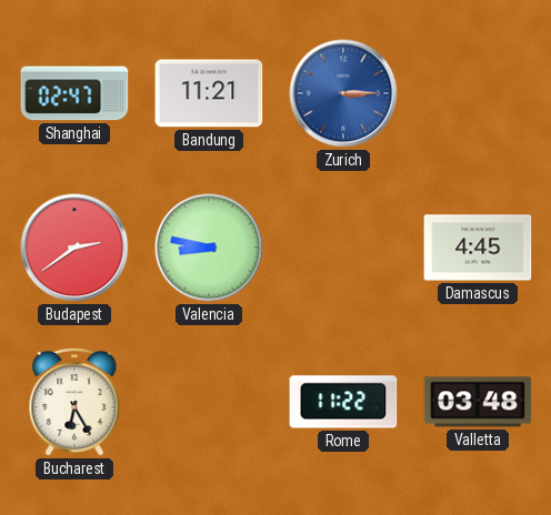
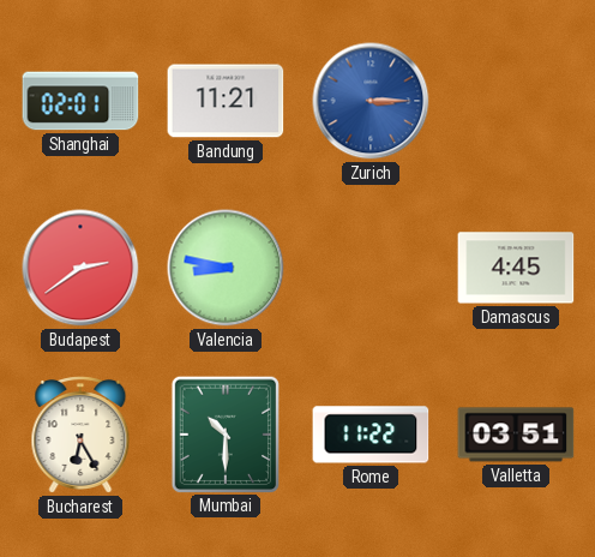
Shanghai: 02:47 -> 02:01 (80, 101)
Mumbai: none -> 10:30 (224, 433)
Valletta: 03:48 -> 03:51 (516, 435)
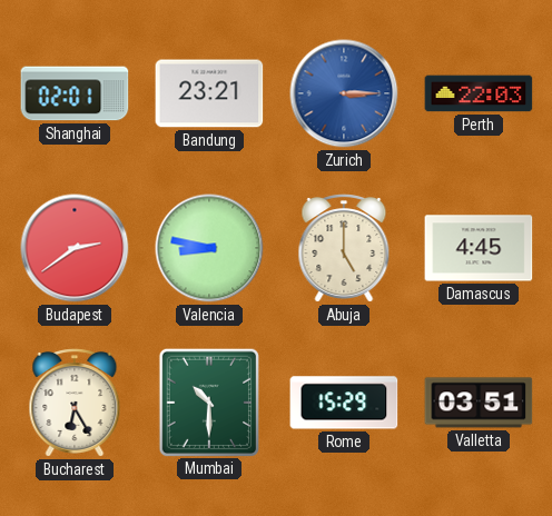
Bandung: 11:21 -> 23:21 (209, 93)
Perth: none -> 22:03 (479, 93)
Abuja: none -> 5:00 (344, 249)
Rome: 11:22 -> 15:29 (344, 403)
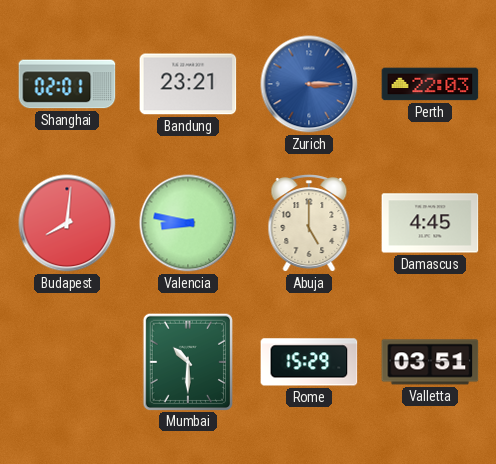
Budapest: 2:39 -> 8:01 (67, 223)
Bucharest: 6:25 -> none (75, 404)
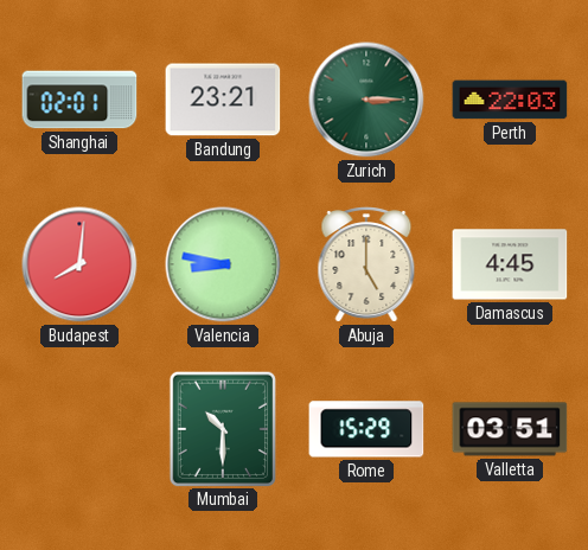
Zurich dial: blue -> green (366, 100)
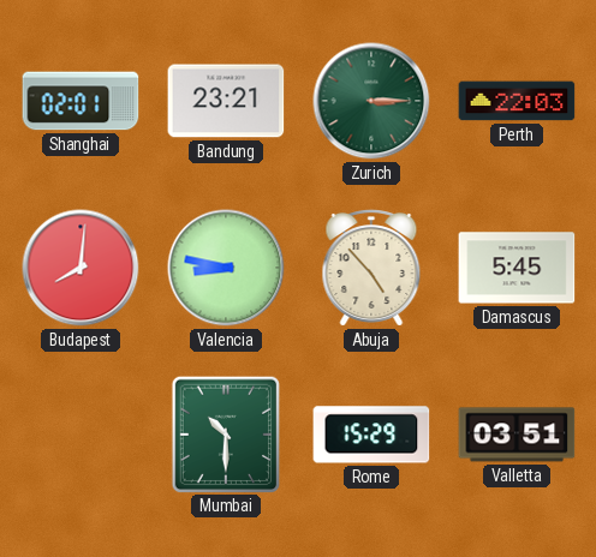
Abuja: 5:00 -> 4:53 (371, 269)
Damascus: 4:45 -> 5:45 (517, 268)
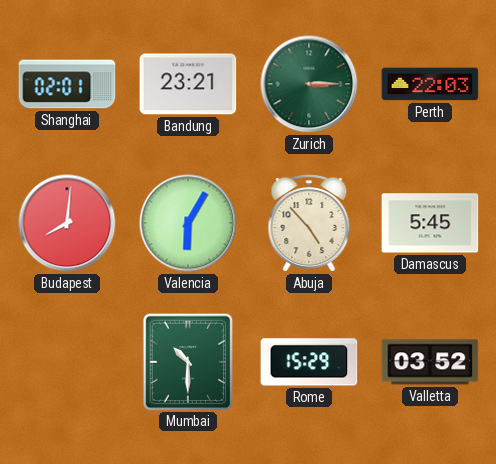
Valencia: 8:47 -> 6:05 (188, 223)
Valletta: 03:51 -> 03:52 (430, 362)
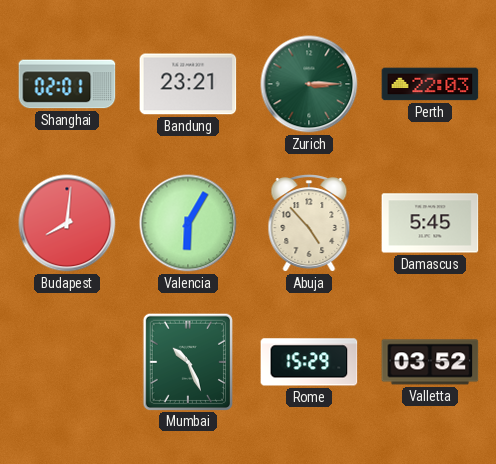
Mumbai: 10:30 -> 10:26 (187, 361)
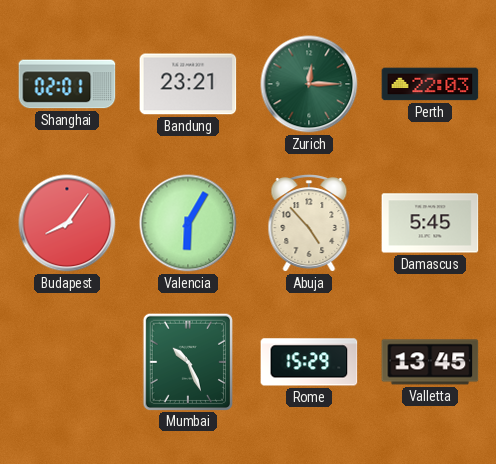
Zurich: 3:15 -> 12:15 (309, 84)
Budapest: 8:01 -> 8:06 (67, 223)
Valletta: 03:52 -> 13:45 (430, 362)
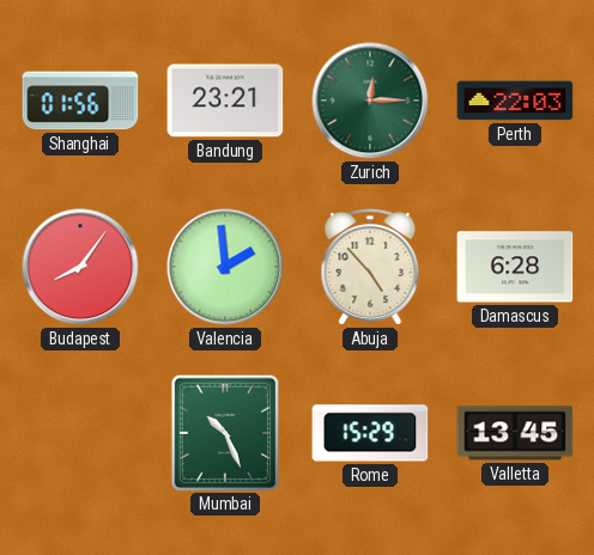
Shanghai: 02:01 -> 01:56 (80, 100)
Valencia: 6:05 -> 1:59 (225, 267)
Damascus: 5:45 -> 6:28 (515, 267)
